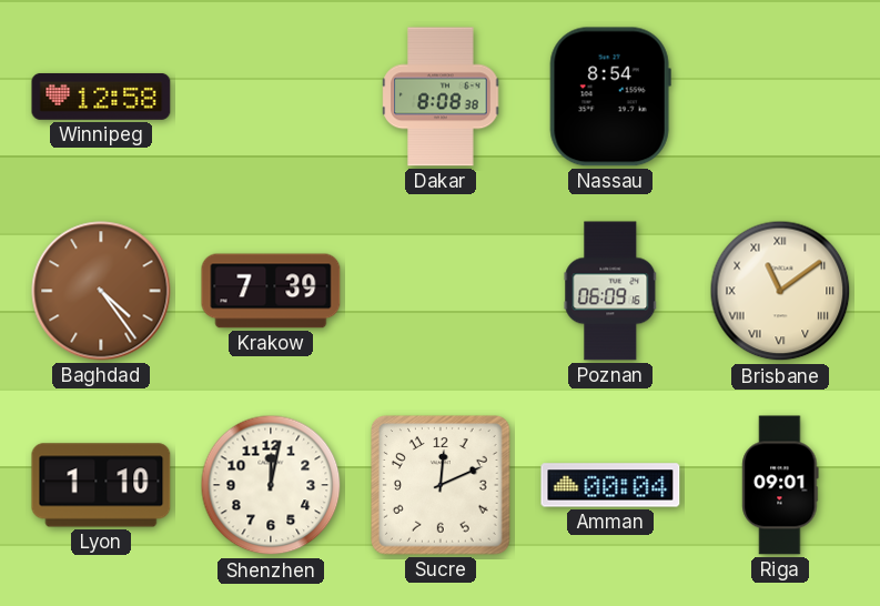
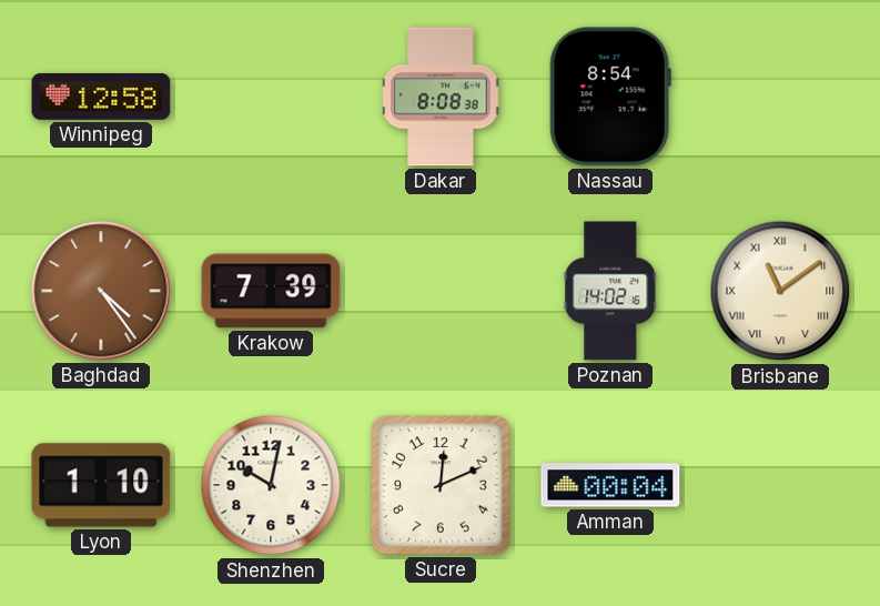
Poznan: 06:09 -> 14:02 (610, 291)
Shenzhen: 12:02 -> 10:02 (271, 485)
Riga: 09:01 -> none (780, 485)
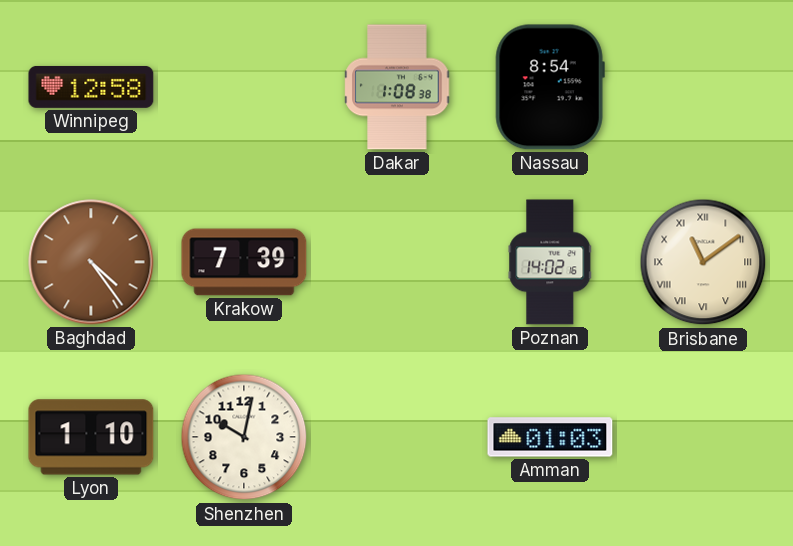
Dakar: 8:08 -> 1:08 (397, 87)
Sucre: 12:11 -> none (441, 485)
Amman: 00:04 -> 01:03 (550, 437)
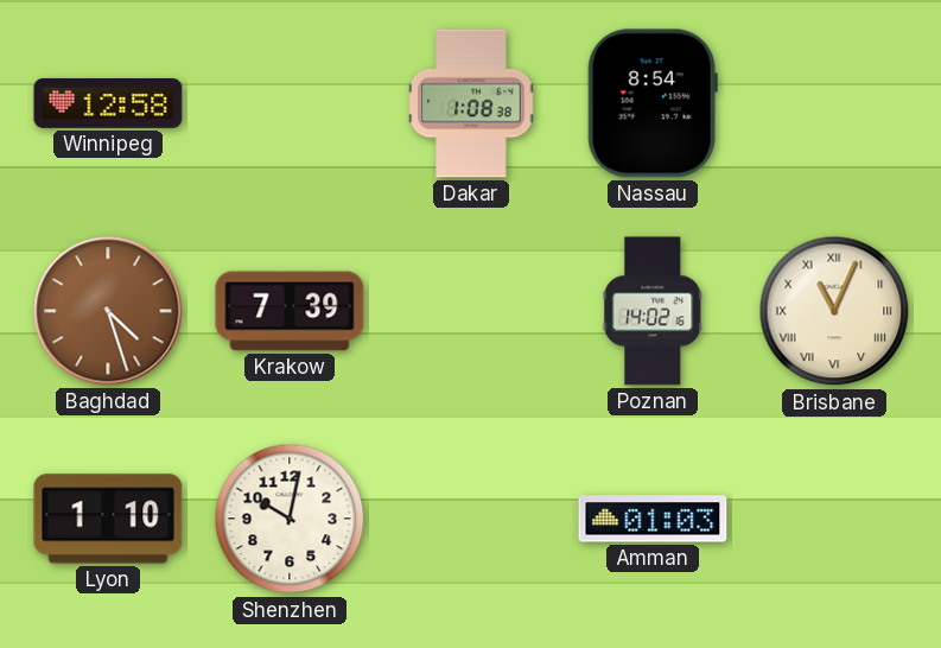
Baghdad: 4:24 -> 4:27 (108, 311)
Brisbane: 11:09 -> 11:04 (834, 311)
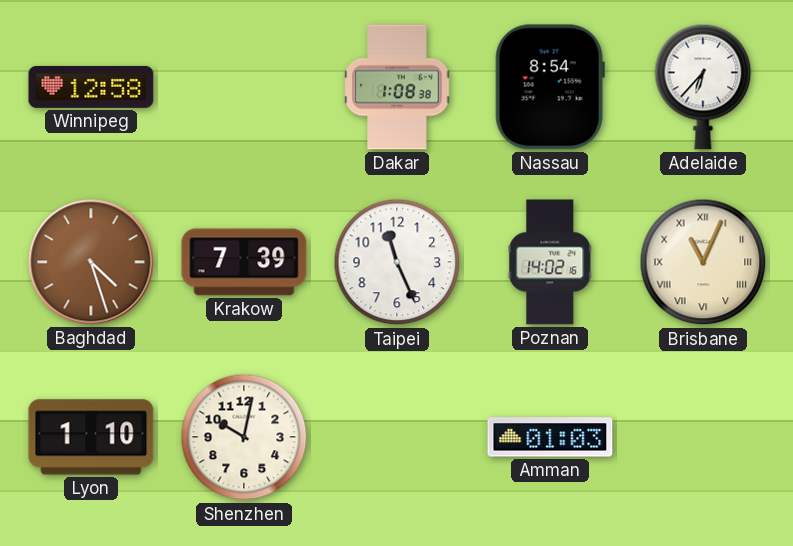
Adelaide: none -> 6:37 (703, 87)
Taipei: none -> 11:26 (397, 262)
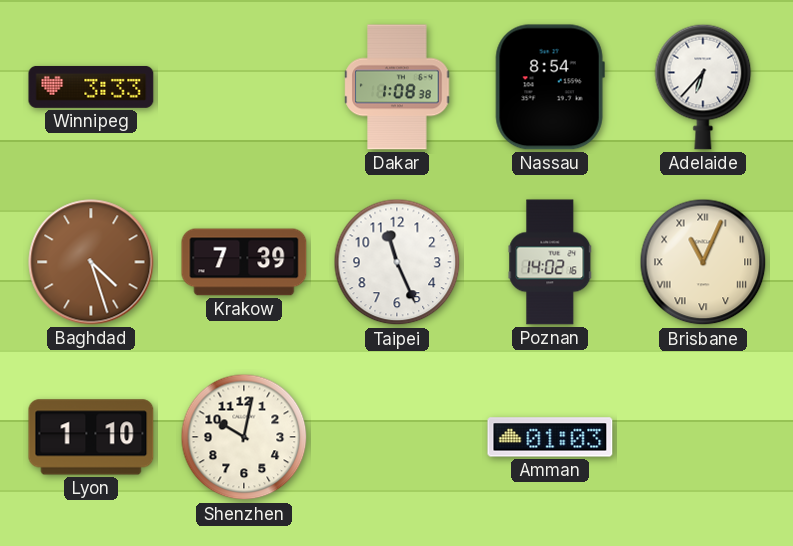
Winnipeg: 12:58 -> 3:33 (91, 87)
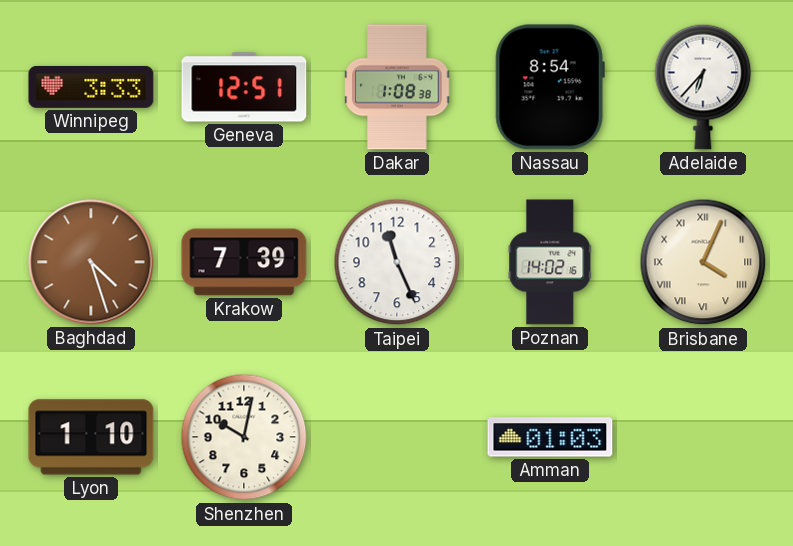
Geneva: none -> 12:51 (244, 87)
Brisbane: 11:04 -> 4:04 (703, 262)
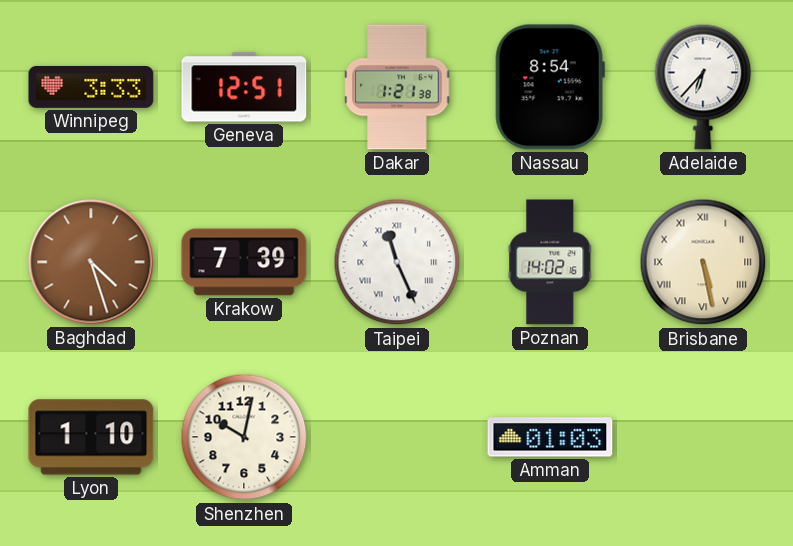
Dakar: 1:08 -> 1:21 (397, 87)
Taipei numerals: Arabic -> Roman (397, 262)
Brisbane: 4:04 -> 5:28 (703, 262)
